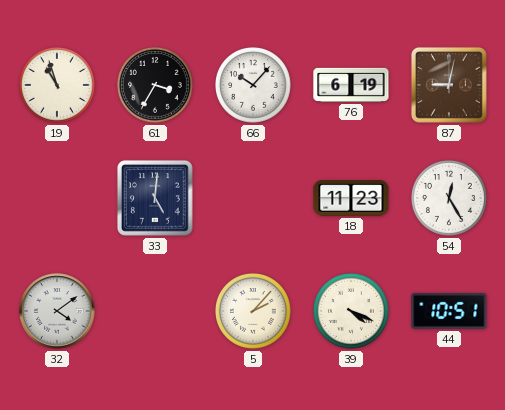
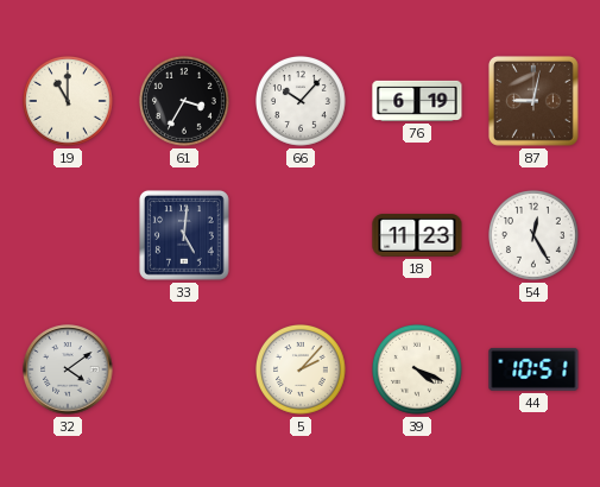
19: 10:57 -> 11:00 (69, 102)
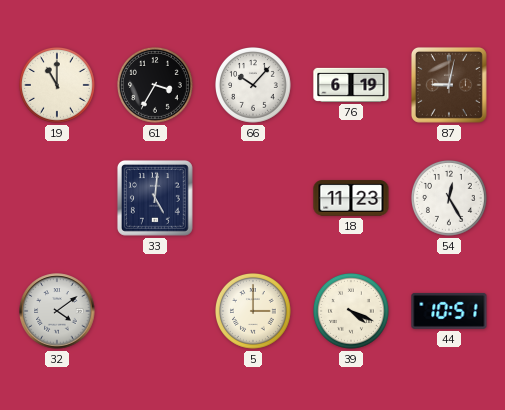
5: 2:07 -> 3:00 (254, 312)
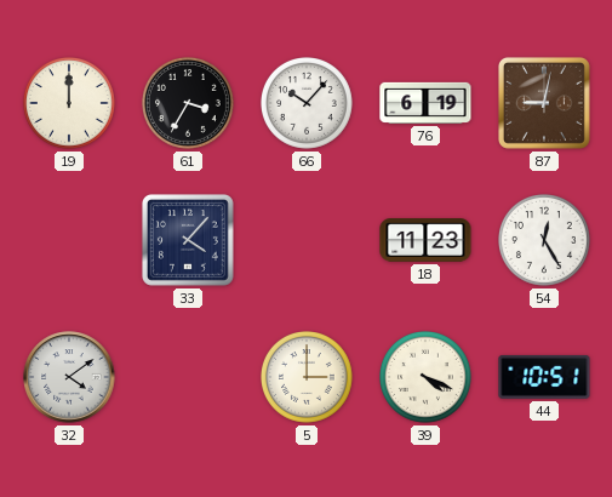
19: 11:00 -> 12:00 (70, 104)
33: 5:01 -> 4:07 (188, 240)
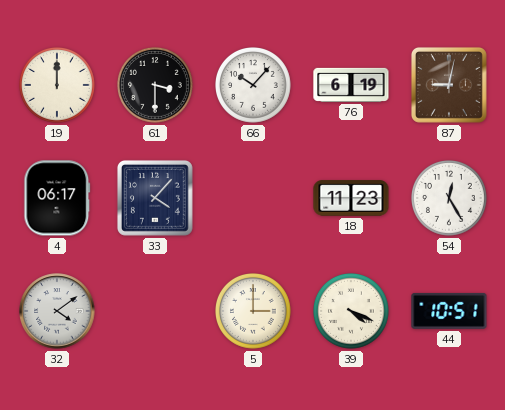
61: 3:35 -> 3:30 (156, 86)
4: none -> 06:17 (57, 198)
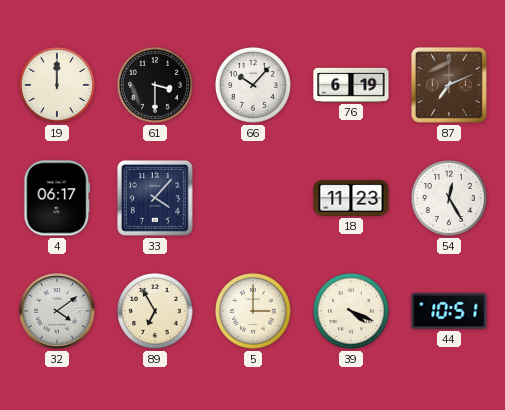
87: 9:02 -> 7:11 (449, 85)
89: none -> 6:55 (156, 312)
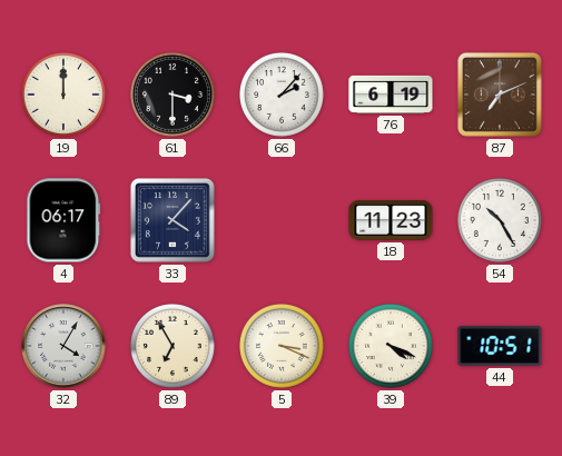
66: 10:07 -> 2:07 (283, 96)
54: 12:25 -> 10:25 (501, 221)
32: 4:09 -> 4:05 (63, 346)
5: 3:00 -> 3:19 (283, 347)
